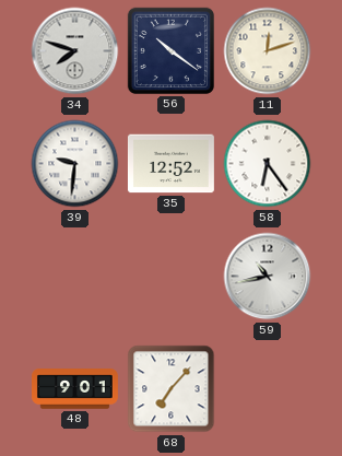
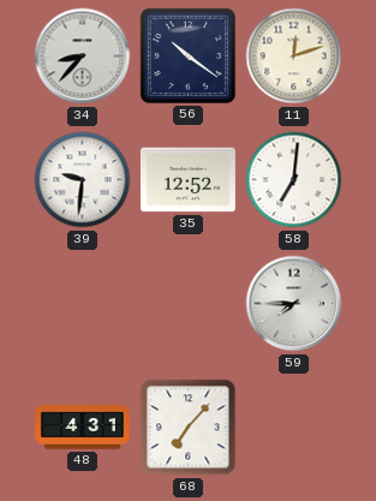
34: 7:48 -> 8:37 (83, 56)
58: 6:24 -> 7:01 (294, 180)
59: 10:43 -> 7:45 (294, 304)
48: 9:01 -> 4:31 (83, 428)
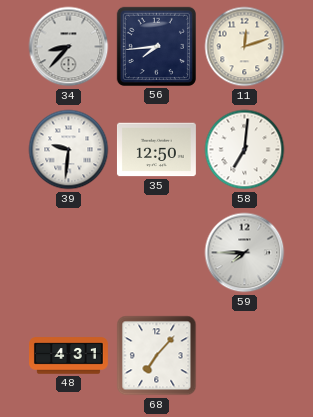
56: 10:21 -> 7:44 (156, 46)
35: 12:52 -> 12:50 (156, 150)
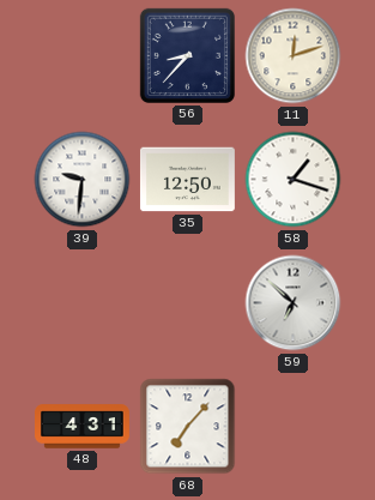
34: 8:37 -> none (69, 47)
56: 7:44 -> 8:37 (187, 55)
58: 7:01 -> 1:18 (294, 180)
59: 7:45 -> 6:52 (294, 303)
